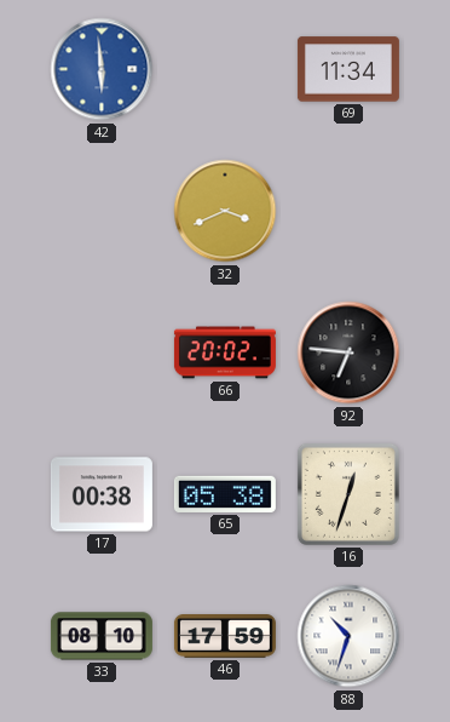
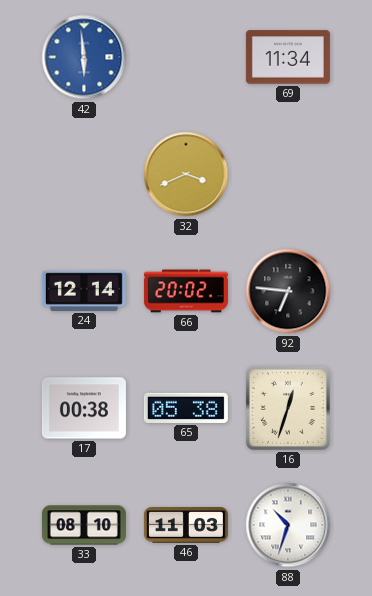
24: none -> 12:14 (84, 291)
46: 17:59 -> 11:03 (186, 526)
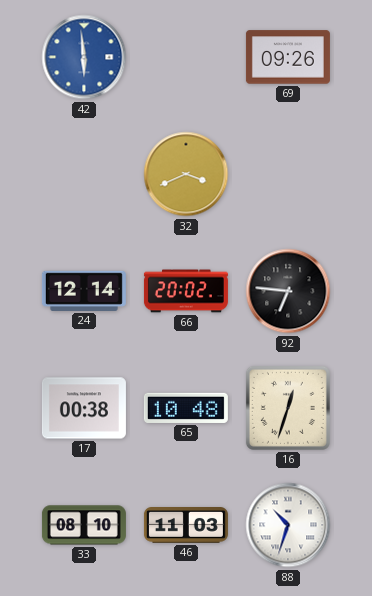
69: 11:34 -> 09:26 (288, 57)
65: 05:38 -> 10:48 (186, 408)
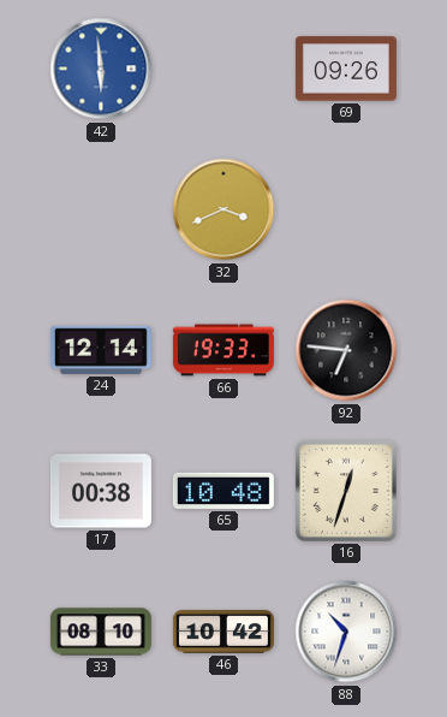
66: 20:02 -> 19:33 (223, 350)
46: 11:03 -> 10:42 (223, 633)
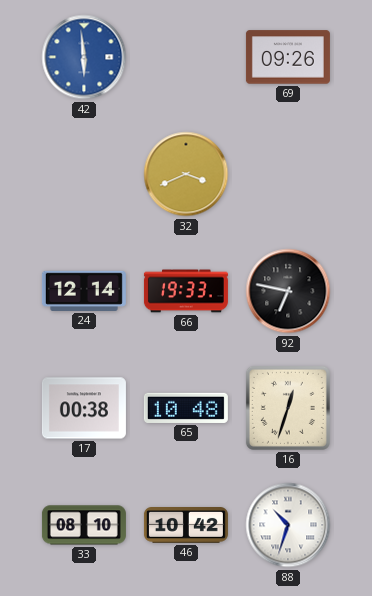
92: 6:46 -> 6:47 (288, 291)
